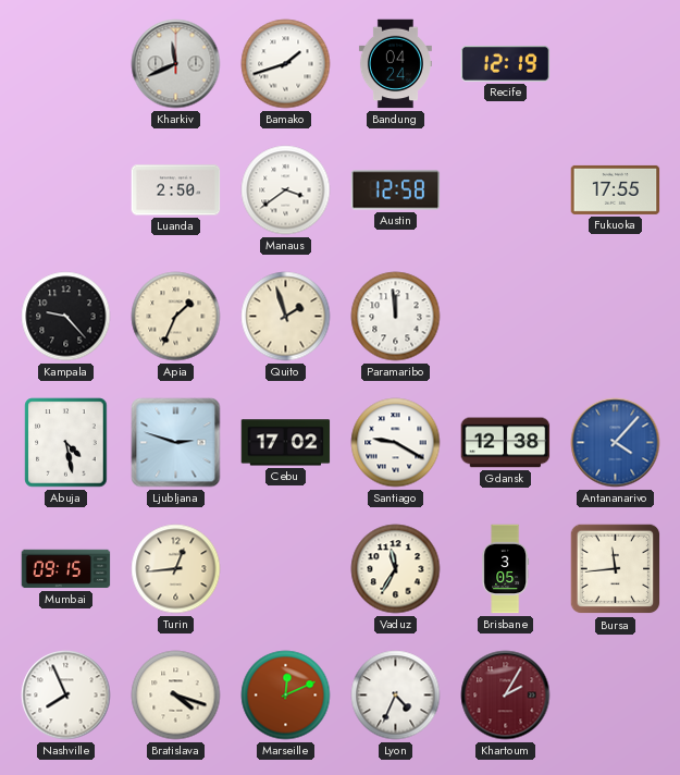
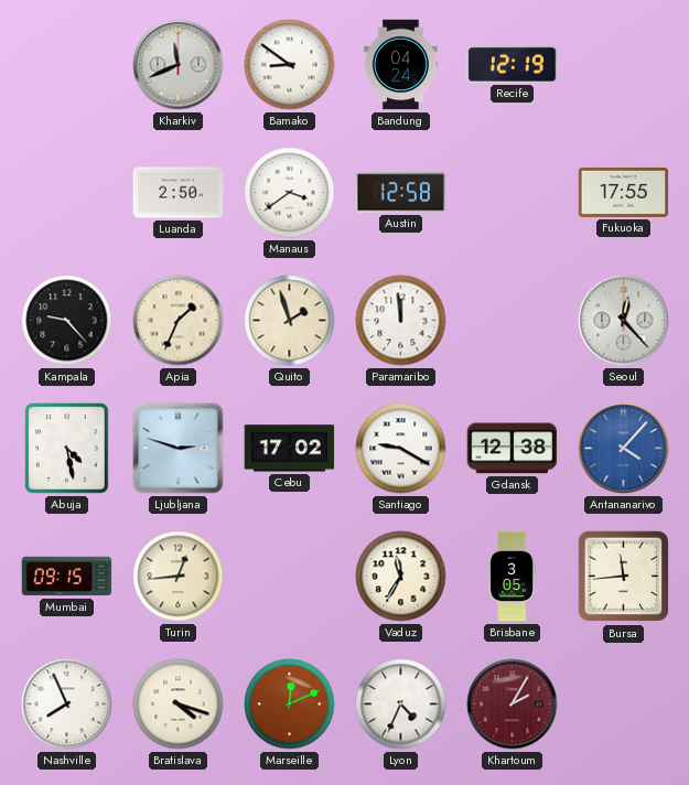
Bamako: 1:42 -> 8:51 (290, 65)
Seoul: none -> 12:23 (624, 321)
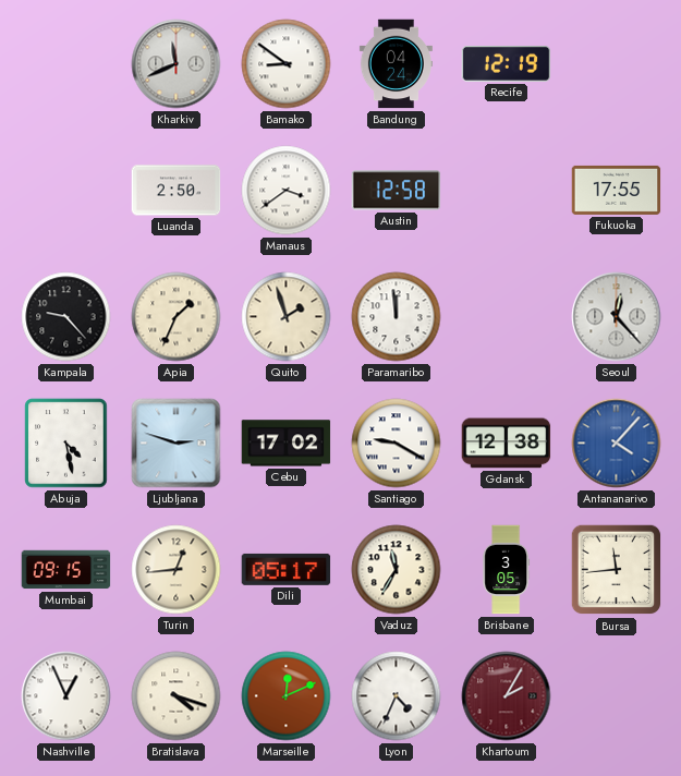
Dili: none -> 05:17 (287, 569)
Nashville: 7:56 -> 12:56 (66, 696)
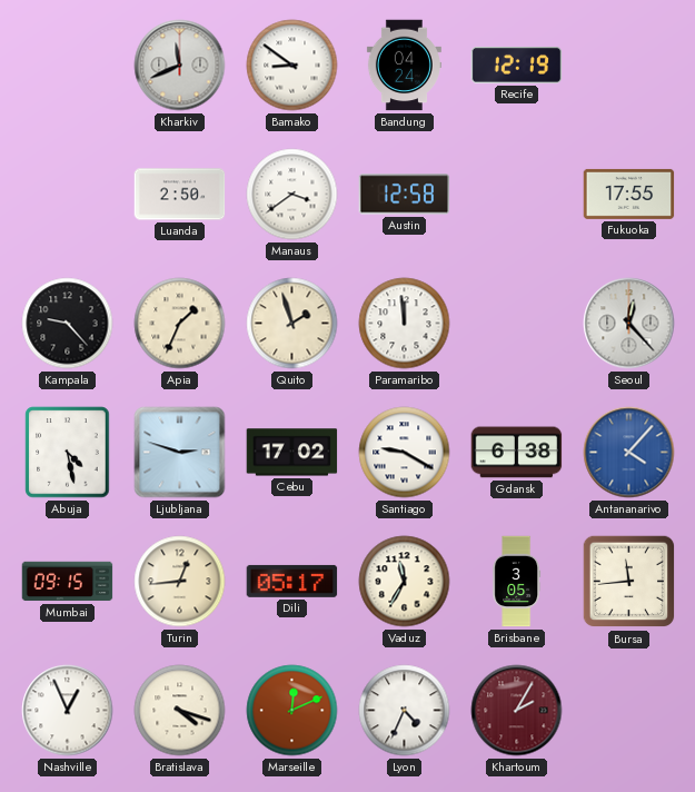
Gdansk: 12:38 -> 6:38 (517, 453)
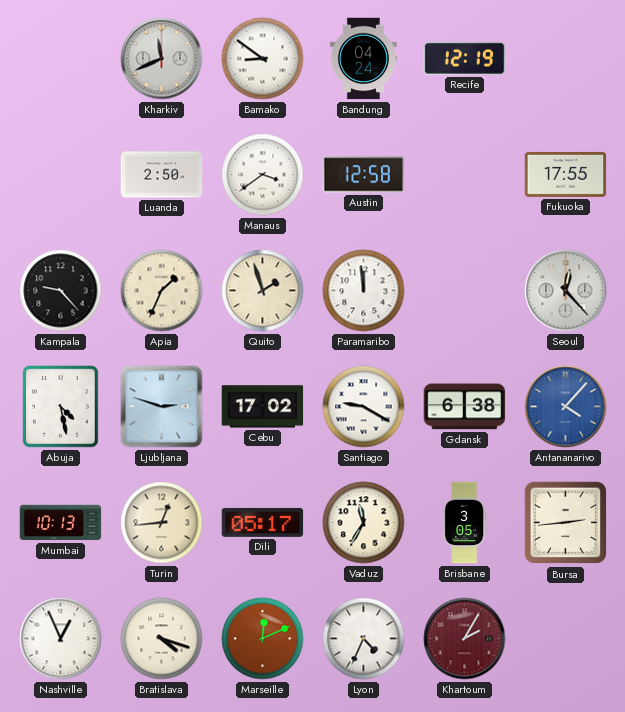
Mumbai: 09:15 -> 10:13 (61, 523)
Bursa: 11:44 -> 2:44 (566, 523)
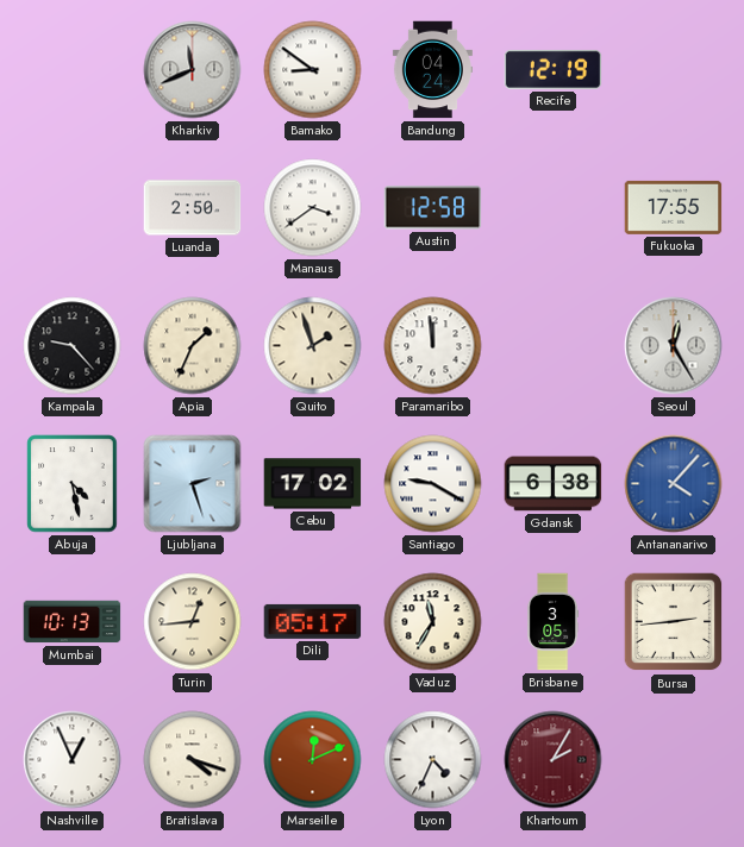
Seoul: 12:23 -> 12:25 (674, 346)
Ljubljana: 2:48 -> 2:27 (193, 484)
